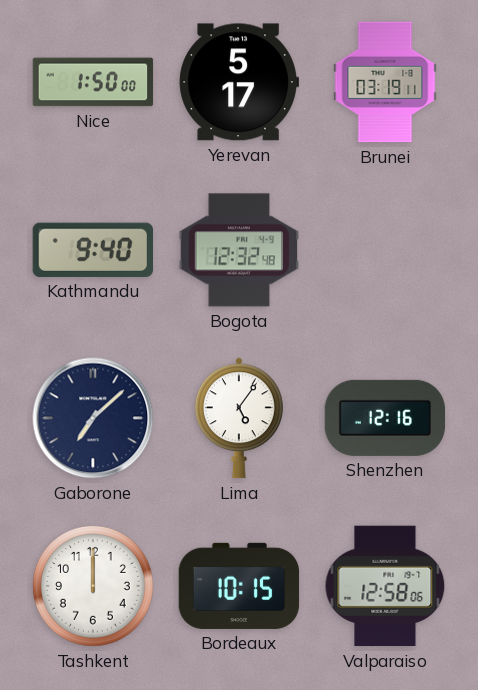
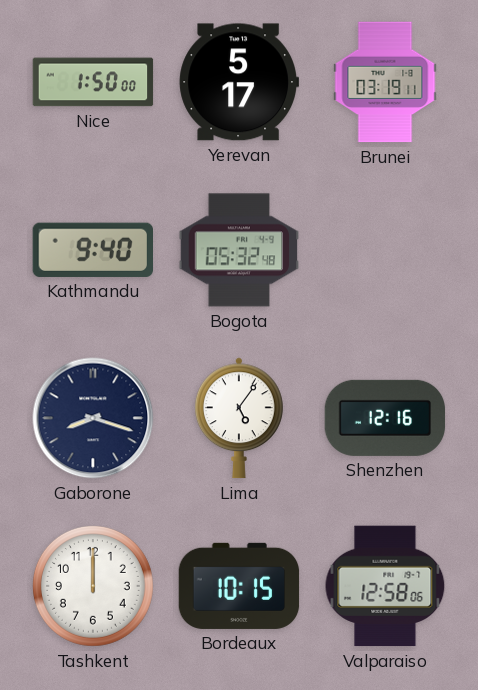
Bogota: 12:32 -> 05:32 (239, 250)
Gaborone: 7:08 -> 8:18 (93, 418)
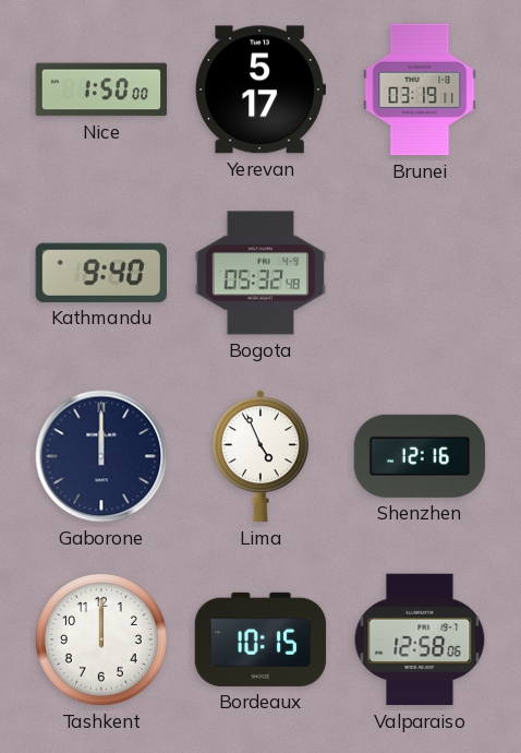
Gaborone: 8:18 -> 12:00 (101, 456)
Lima: 5:06 -> 4:56 (260, 456)
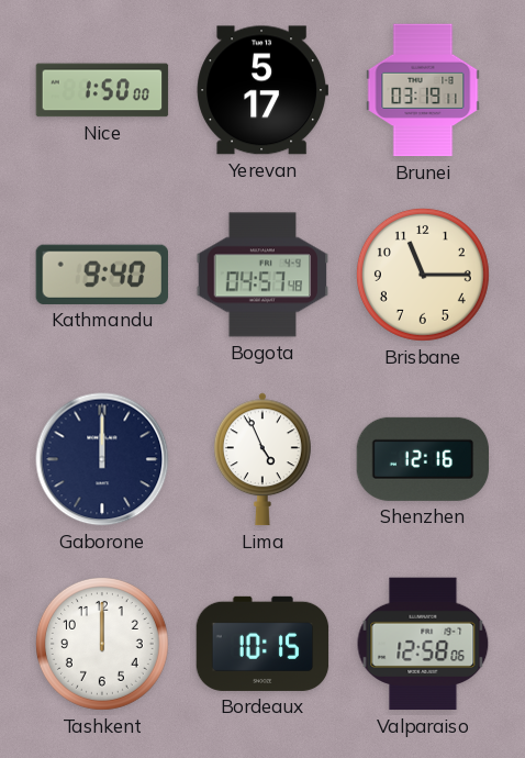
Bogota: 05:32 -> 04:57 (262, 275)
Brisbane: none -> 11:15 (423, 275)
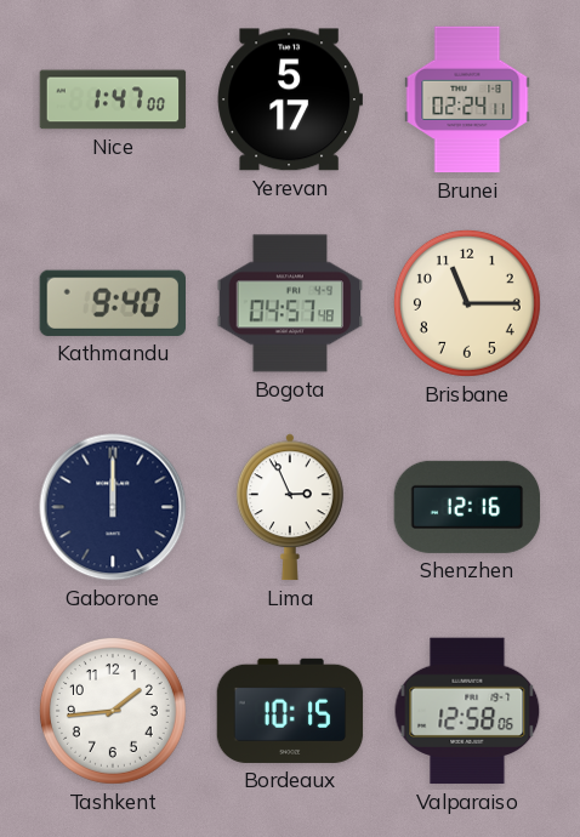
Nice: 1:50 -> 1:47 (113, 99)
Brunei: 03:19 -> 02:24 (467, 99)
Lima: 4:56 -> 2:56 (290, 507)
Tashkent: 12:00 -> 1:44 (113, 711)
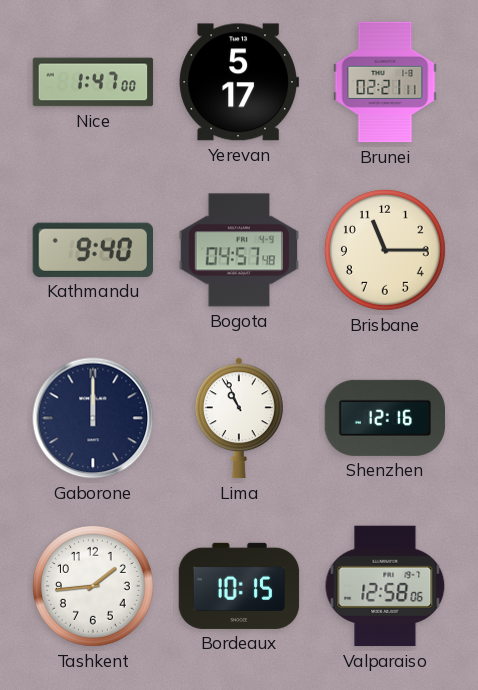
Brunei: 02:24 -> 02:21 (385, 82)
Lima: 2:56 -> 10:56 (239, 418)
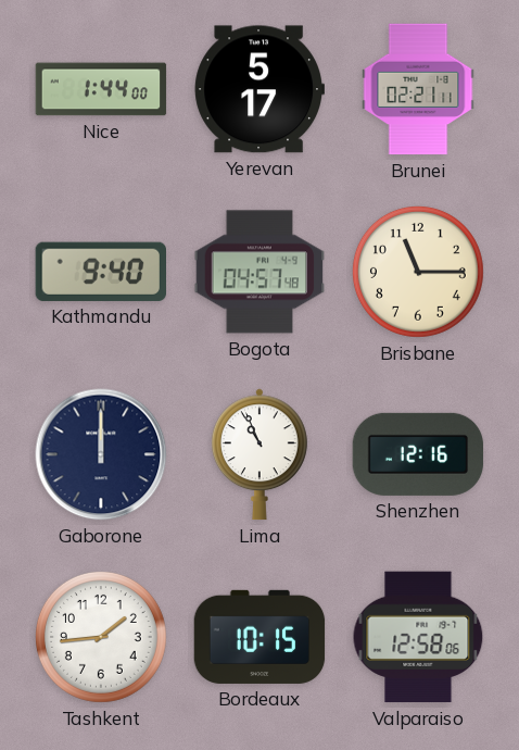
Nice: 1:47 -> 1:44 (101, 89)
